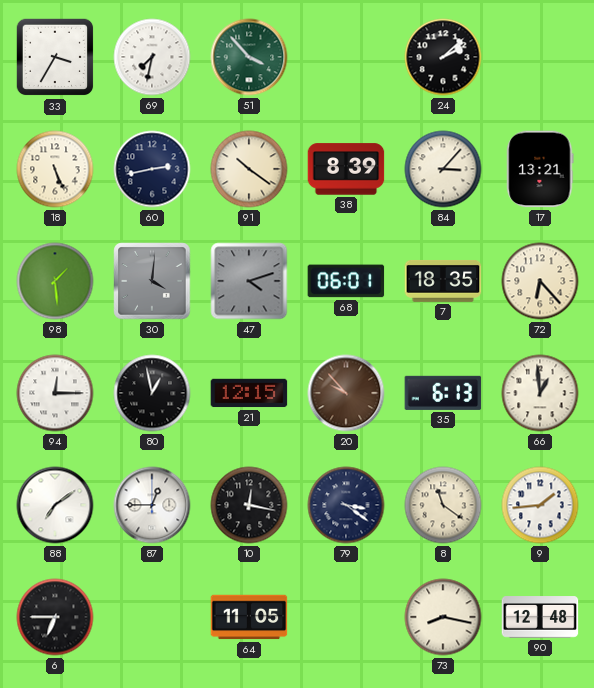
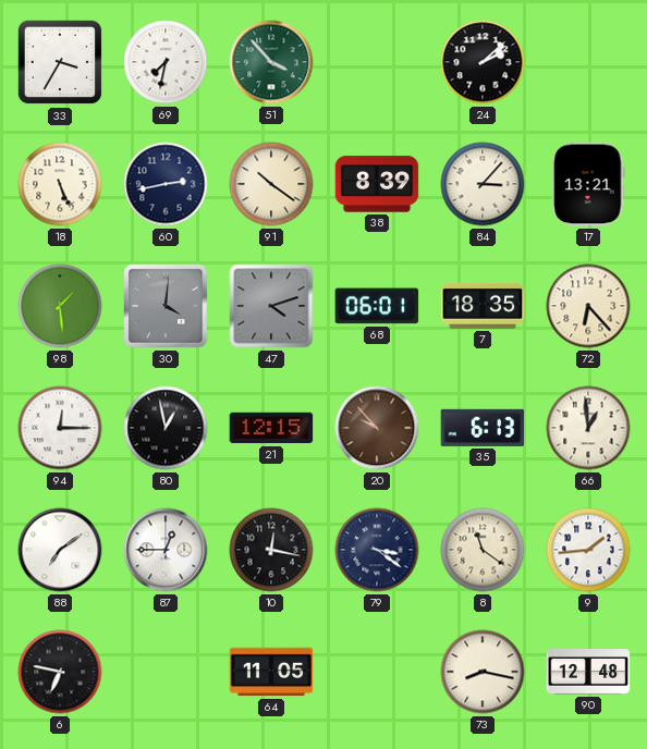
6: 6:45 -> 6:47 (60, 672)
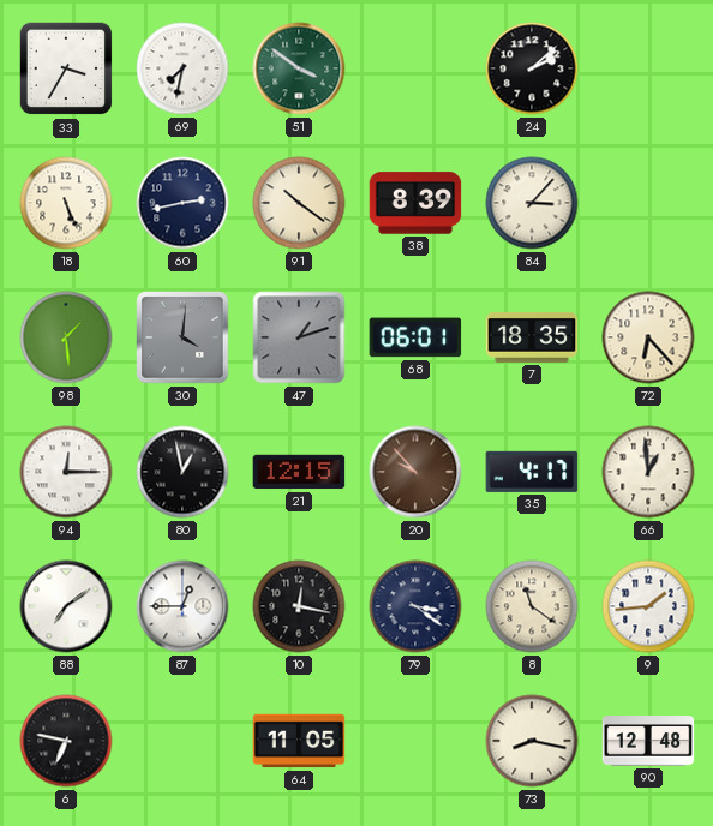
51: 3:53 -> 3:51 (299, 68)
17: 13:21 -> none (588, 184)
47: 4:12 -> 1:12 (299, 337)
35: 6:13 -> 4:17 (532, 472)
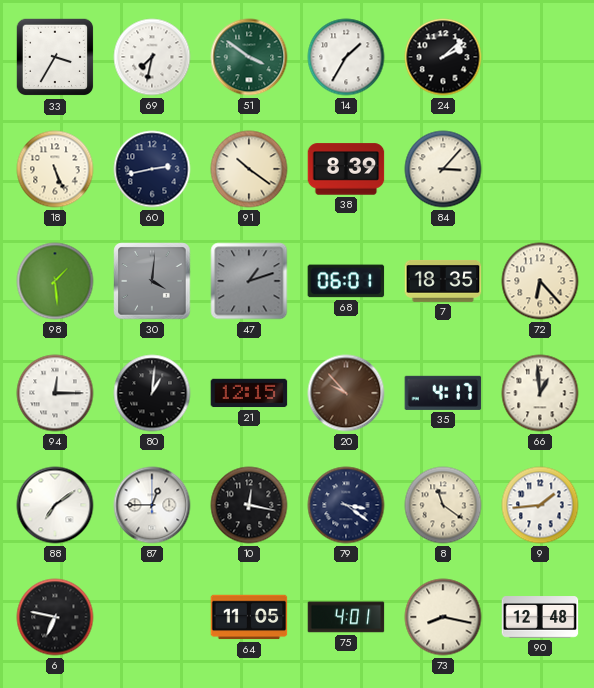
14: none -> 1:35 (346, 57)
80: 12:58 -> 1:01 (152, 393)
75: none -> 4:01 (346, 617)
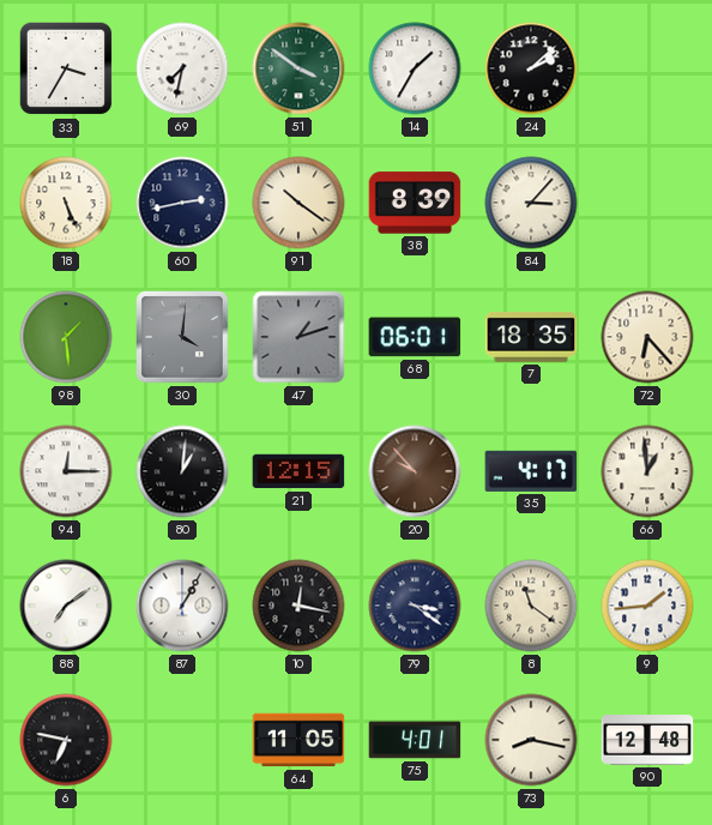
87: 12:45 -> 1:05 (182, 606)
